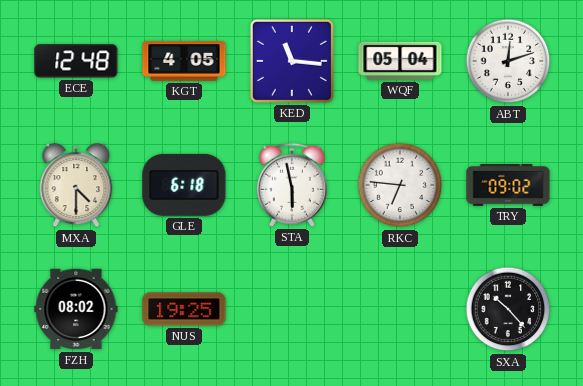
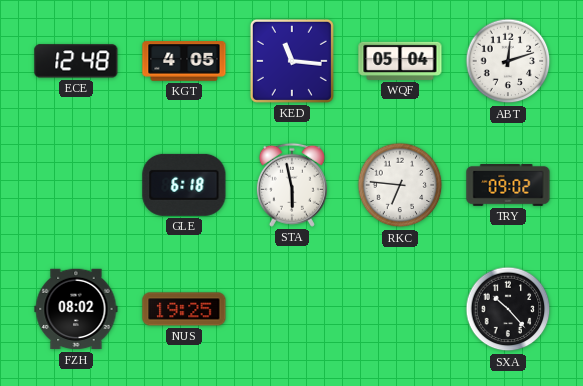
MXA: 4:30 -> none (76, 186)
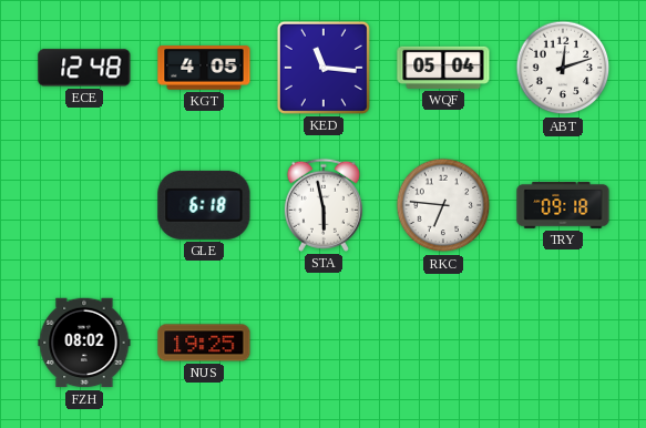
TRY: 09:02 -> 09:18 (563, 206)
SXA: 10:23 -> none (508, 309)
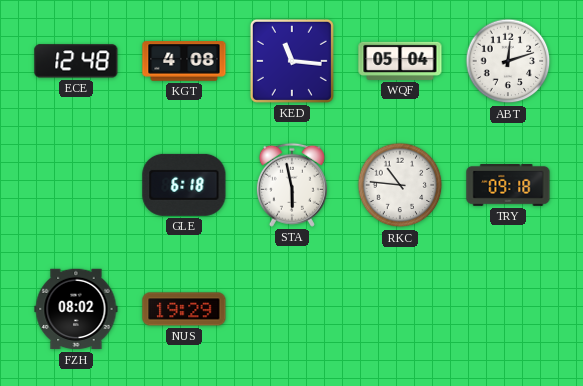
KGT: 4:05 -> 4:08 (184, 61)
RKC: 6:46 -> 10:46 (400, 185)
NUS: 19:25 -> 19:29 (184, 309)
